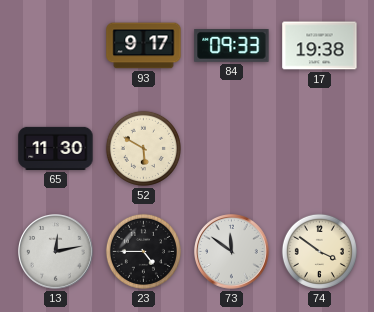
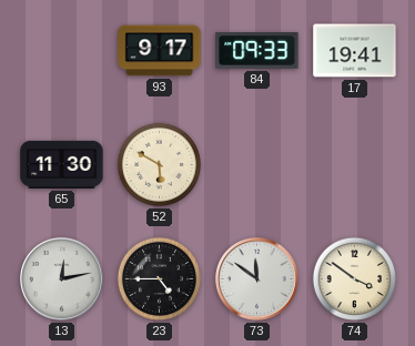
17: 19:38 -> 19:41 (355, 51)
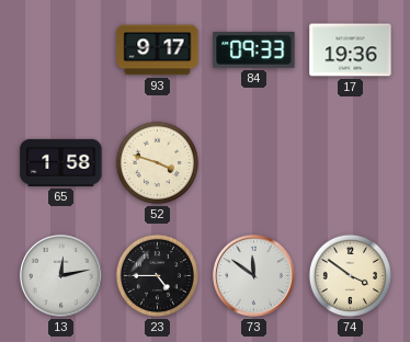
17: 19:41 -> 19:36 (351, 50)
65: 11:30 -> 1:58 (61, 162)
52: 5:50 -> 3:48 (157, 162)
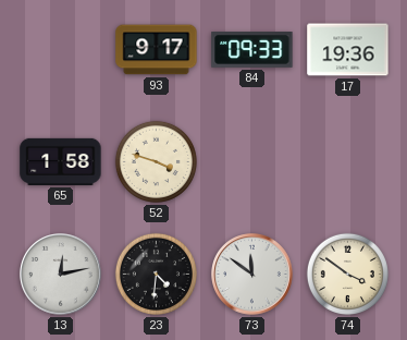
23: 4:45 -> 4:31 (156, 274)
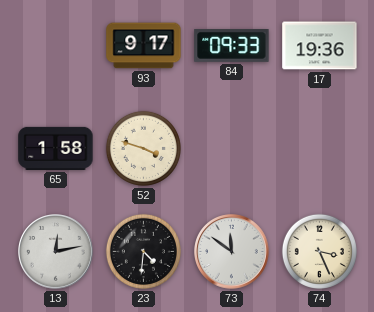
74: 3:51 -> 3:26 (319, 251)
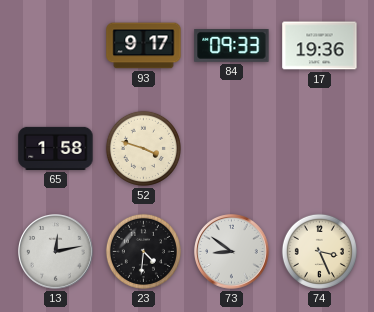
73: 11:51 -> 8:51 (232, 252)
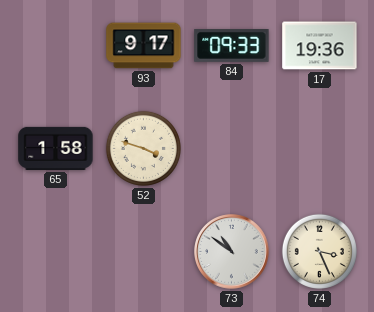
13: 12:13 -> none (56, 252)
23: 4:31 -> none (143, 251)
73: 8:51 -> 10:51 (232, 252)
